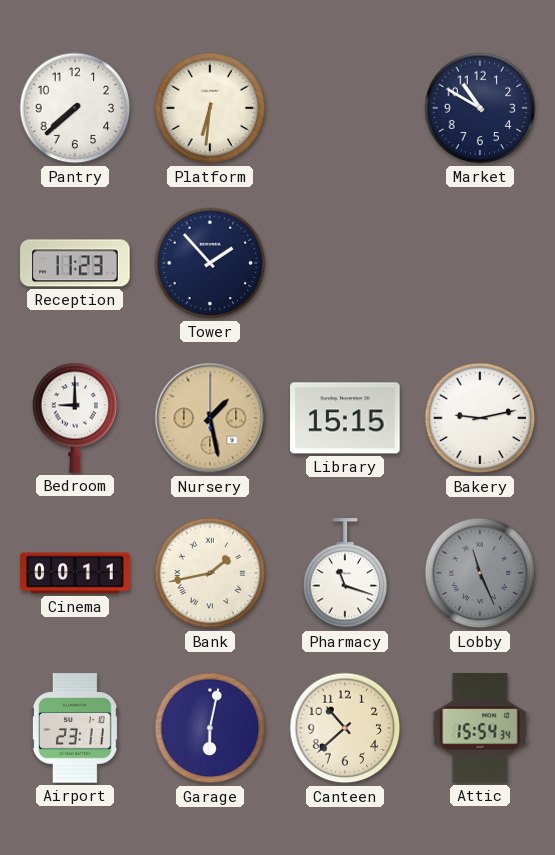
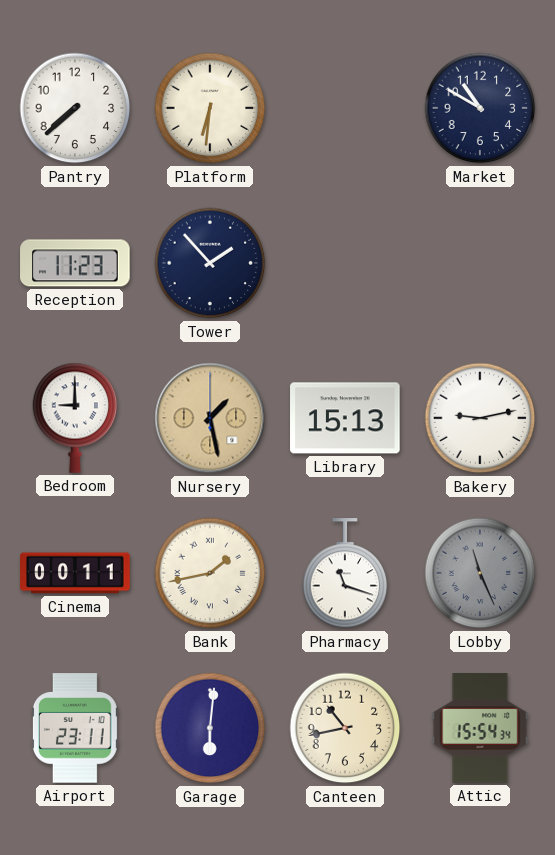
Library: 15:15 -> 15:13 (345, 418)
Garage: 6:02 -> 6:01 (210, 728)
Canteen: 10:38 -> 10:43 (345, 728)
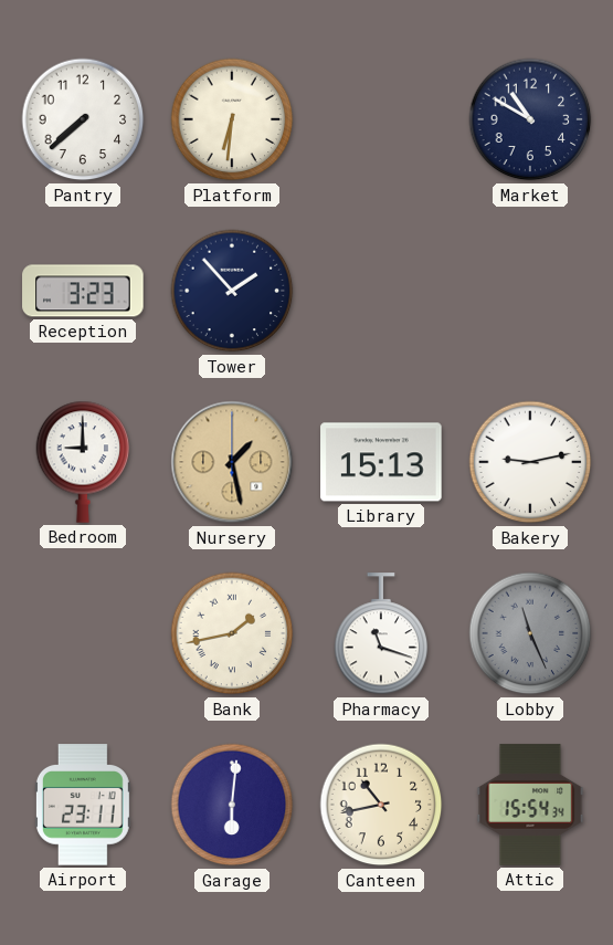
Reception: 11:23 -> 3:23 (83, 291)
Cinema: 00:11 -> none (75, 573)
